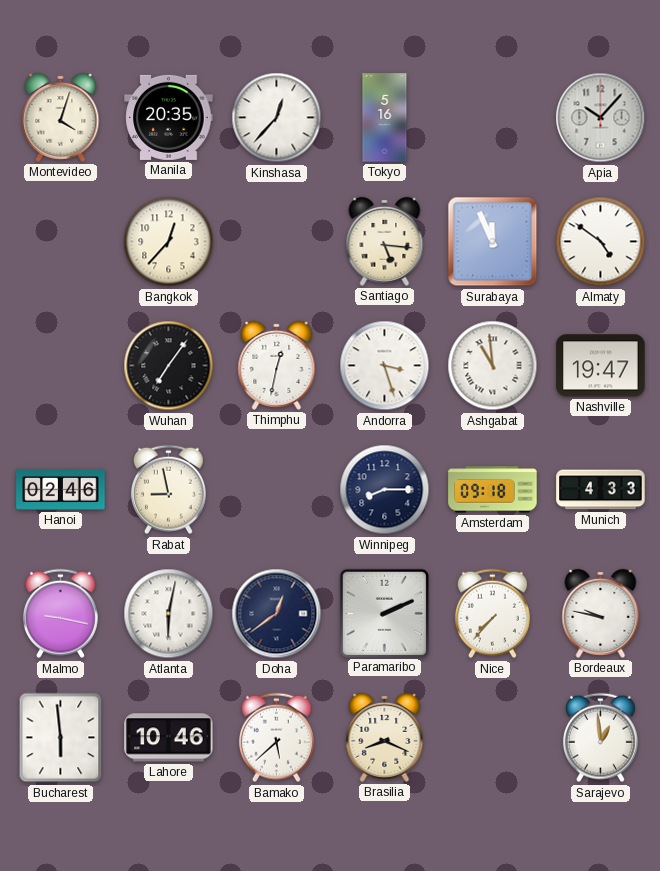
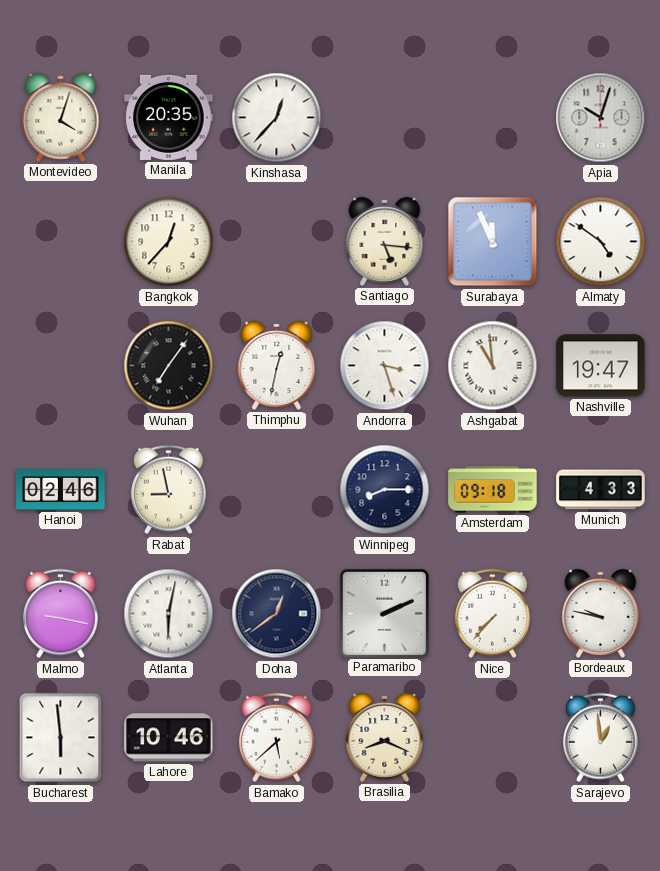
Tokyo: 5:16 -> none (385, 118)
Apia: 10:07 -> 10:03 (601, 118)
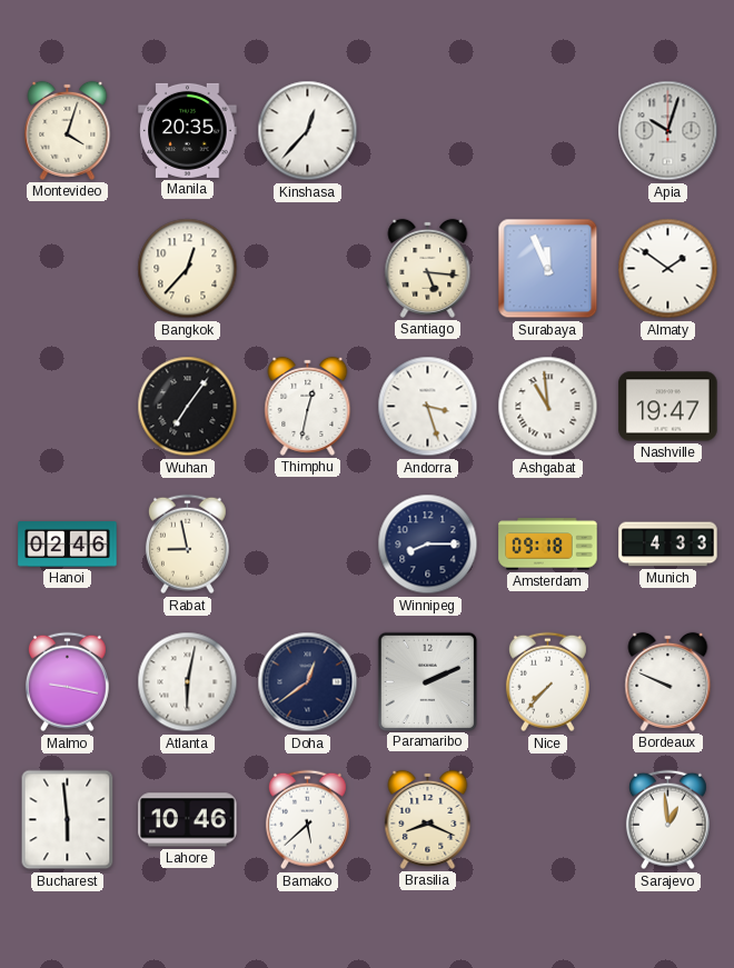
Almaty: 4:51 -> 1:51 (668, 269)
Bordeaux: 9:47 -> 9:49 (668, 681)
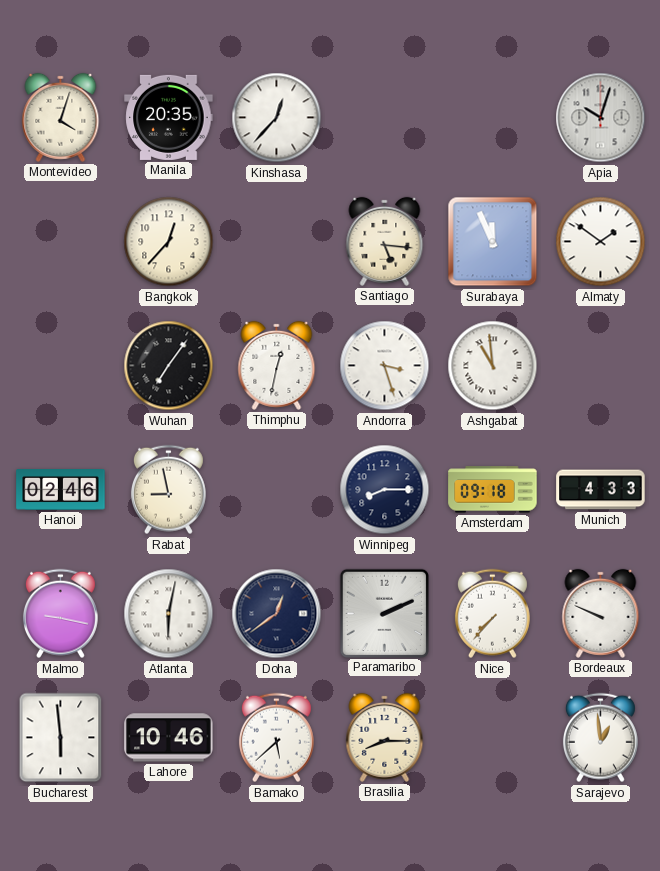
Nashville: 19:47 -> none (668, 407)
Brasilia: 8:19 -> 8:15 (385, 737)
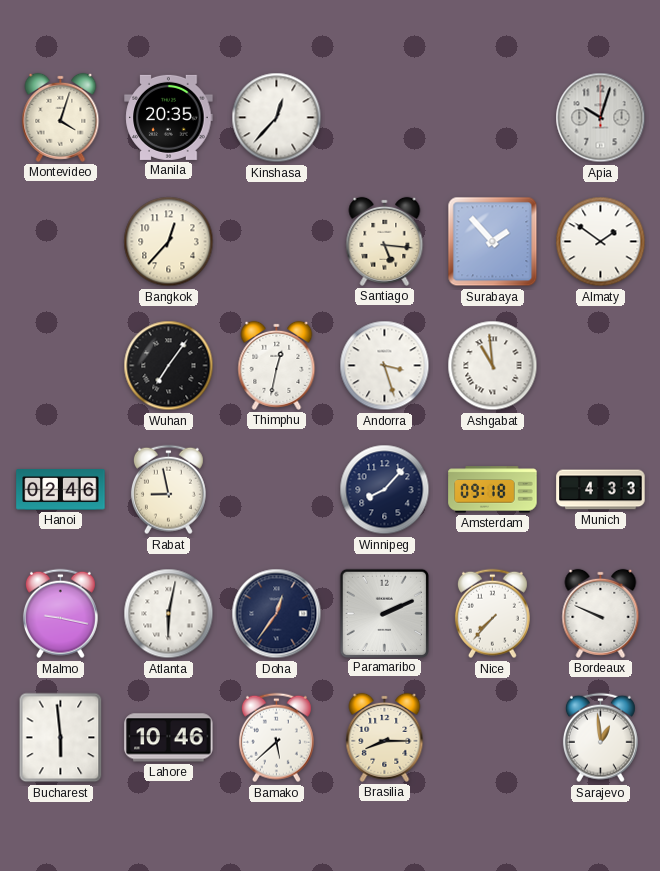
Surabaya: 11:56 -> 1:53 (493, 242)
Winnipeg: 8:15 -> 8:07 (385, 490)
Doha: 12:39 -> 12:36 (277, 614)
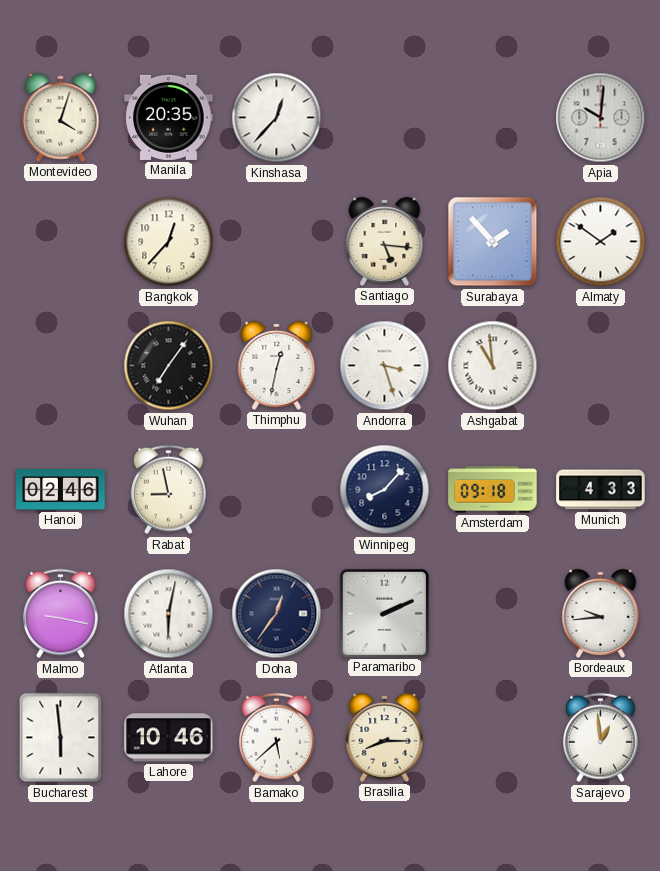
Apia: 10:03 -> 10:01 (601, 118)
Nice: 7:37 -> none (492, 614)
Bordeaux: 9:49 -> 9:44 (601, 613)
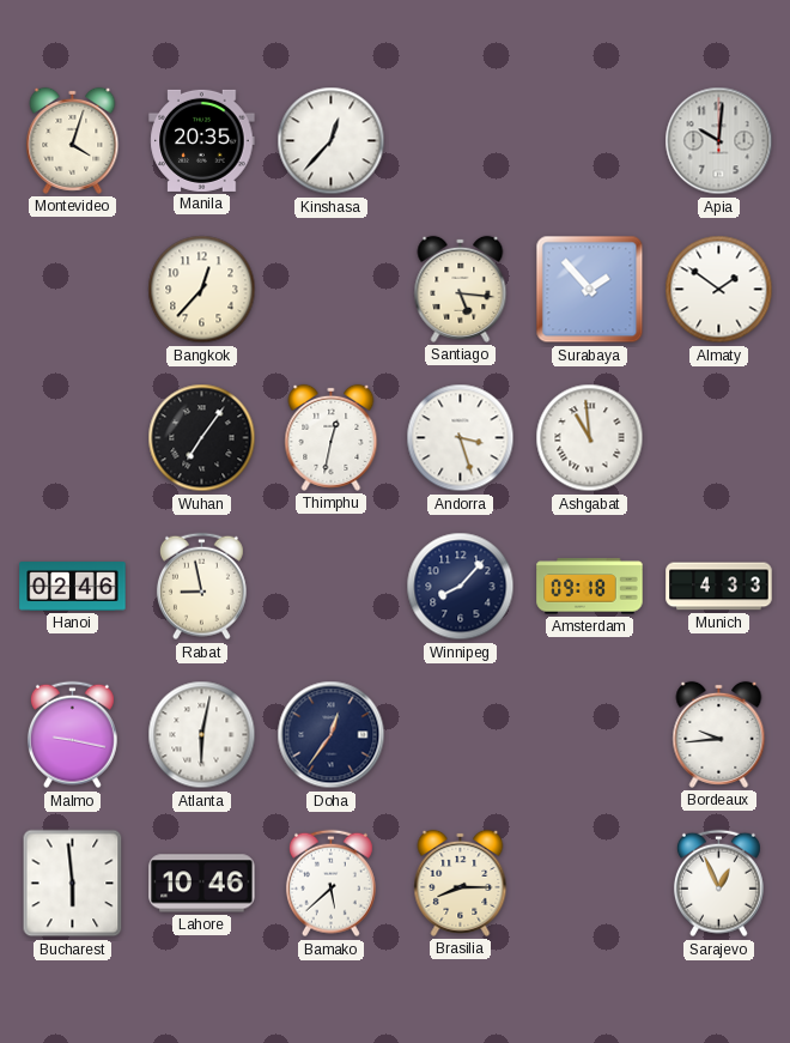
Paramaribo: 2:11 -> none (384, 613)
Sarajevo: 12:59 -> 12:56 (718, 884)
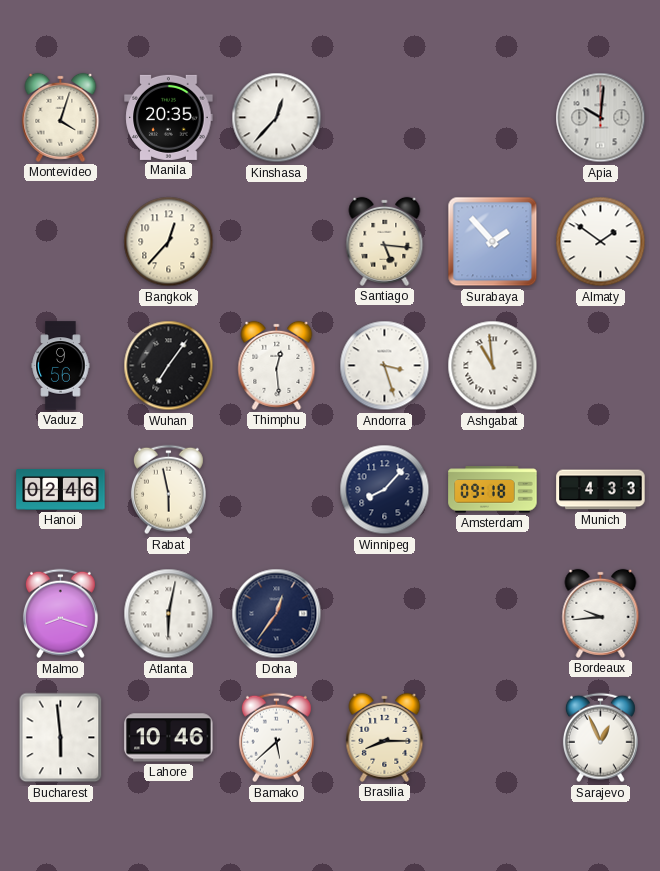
Vaduz: none -> 9:56 (61, 366)
Thimphu: 12:32 -> 12:29 (277, 365)
Rabat: 8:58 -> 5:58 (168, 490)
Malmo: 9:17 -> 8:18 (60, 614)
